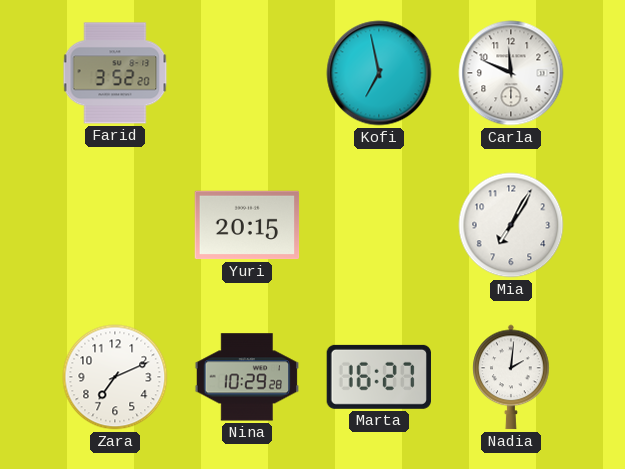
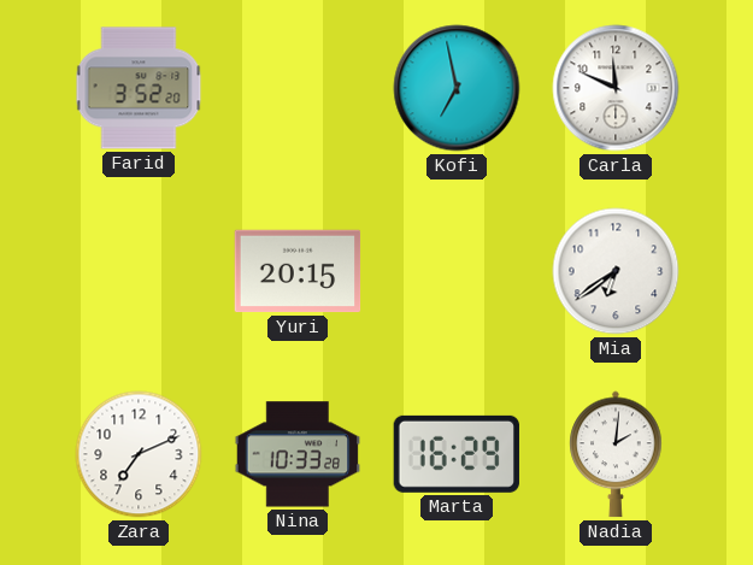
Mia: 7:05 -> 6:39 (616, 271)
Nina: 10:29 -> 10:33 (298, 454)
Marta: 16:27 -> 16:29 (455, 454)
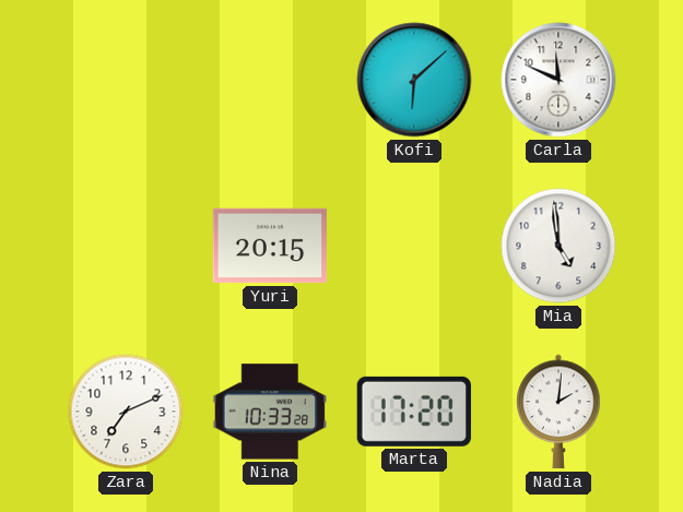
Farid: 3:52 -> none (139, 88)
Kofi: 6:58 -> 6:08 (414, 80)
Mia: 6:39 -> 4:59 (558, 246)
Marta: 16:29 -> 17:20 (413, 412)
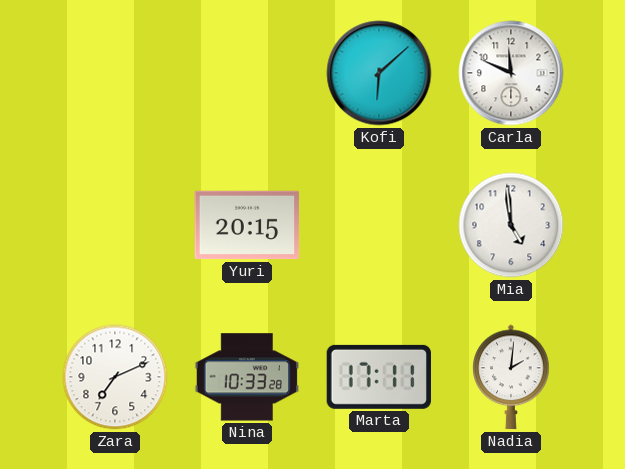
Marta: 17:20 -> 17:11 (378, 377)
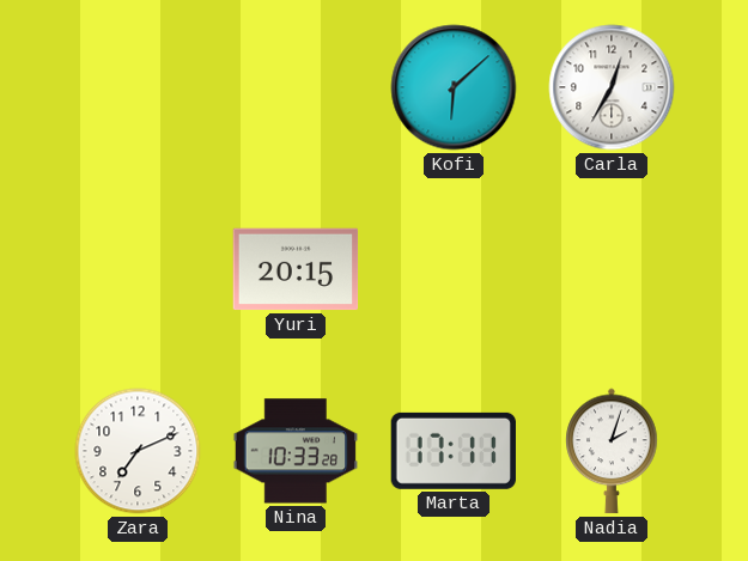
Carla: 11:49 -> 12:35 (612, 87)
Mia: 4:59 -> none (511, 225)
Nadia: 2:01 -> 2:03 (612, 451)
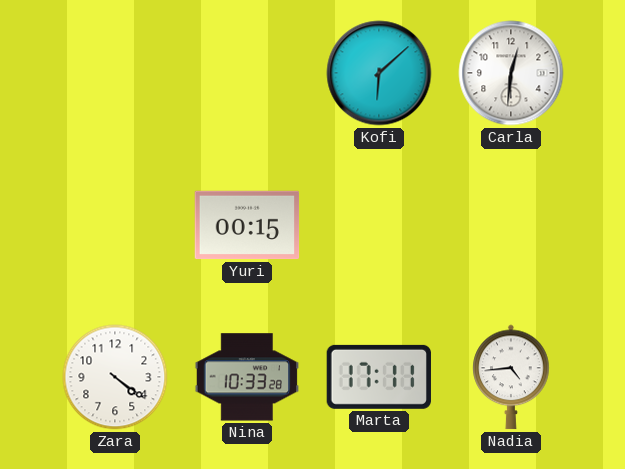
Carla: 12:35 -> 12:31 (511, 73)
Yuri: 20:15 -> 00:15 (247, 225)
Zara: 7:11 -> 4:21 (115, 377)
Nadia: 2:03 -> 4:44 (511, 377)
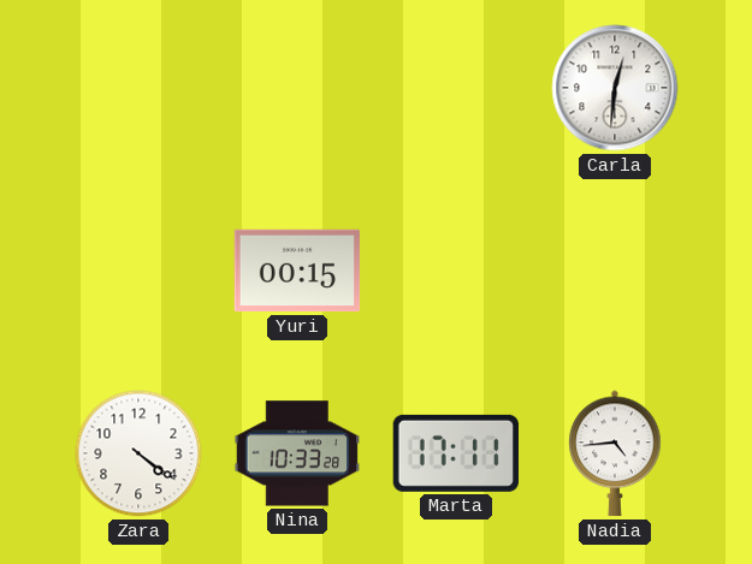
Kofi: 6:08 -> none (379, 73)
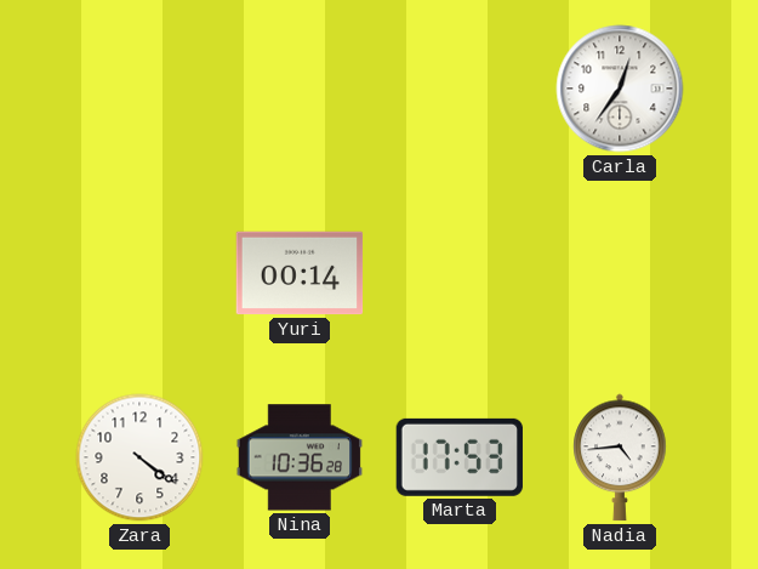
Carla: 12:31 -> 12:36 (620, 89)
Yuri: 00:15 -> 00:14 (300, 273)
Nina: 10:33 -> 10:36 (300, 457)
Marta: 17:11 -> 17:53 (458, 457)
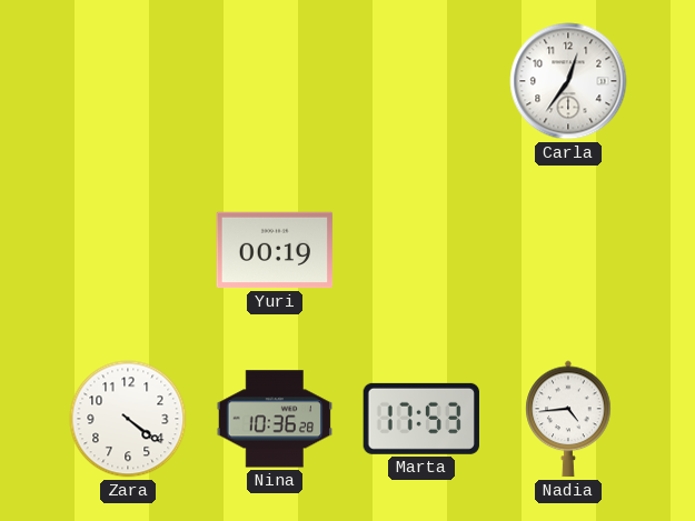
Yuri: 00:14 -> 00:19 (275, 250)
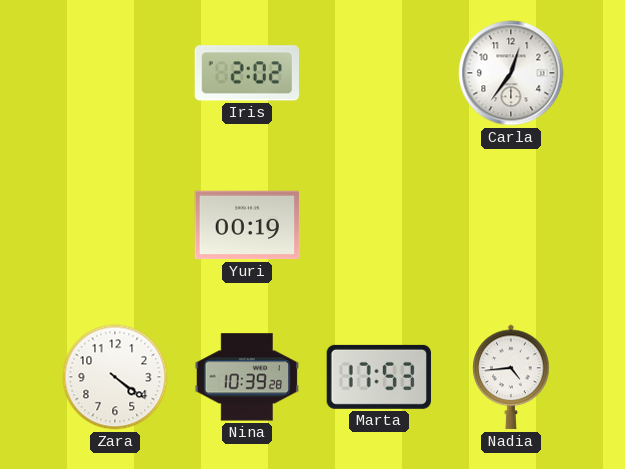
Iris: none -> 2:02 (246, 73)
Nina: 10:36 -> 10:39 (247, 377)
